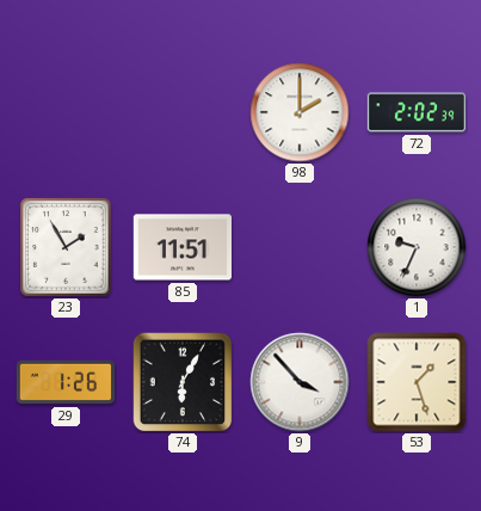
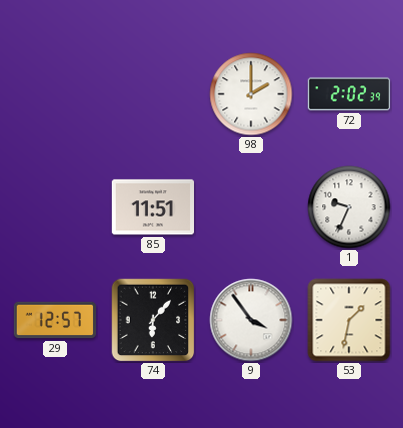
23: 1:55 -> none (66, 247)
29: 1:26 -> 12:57 (55, 320)
74: 6:05 -> 6:07 (153, 320)
9: 3:53 -> 3:54 (251, 320)
53: 1:27 -> 1:32 (349, 320)
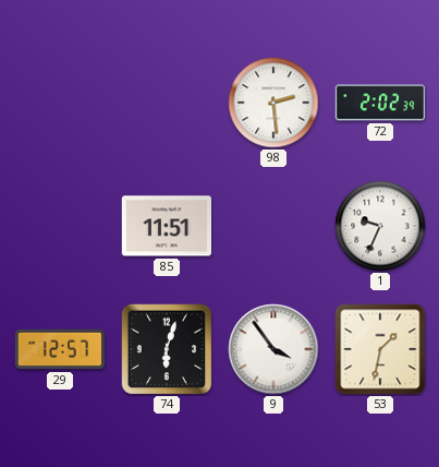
98: 2:00 -> 2:29 (273, 103)
74: 6:07 -> 6:03 (167, 349)
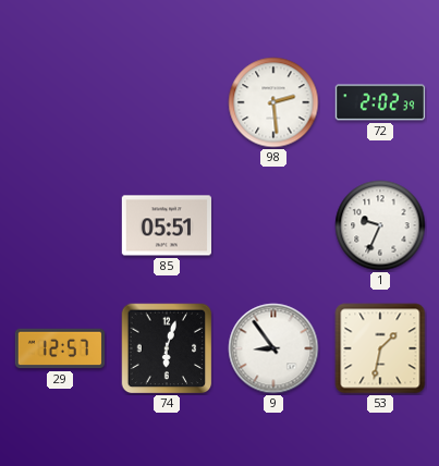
85: 11:51 -> 05:51 (166, 225)
9: 3:54 -> 8:54 (273, 348)
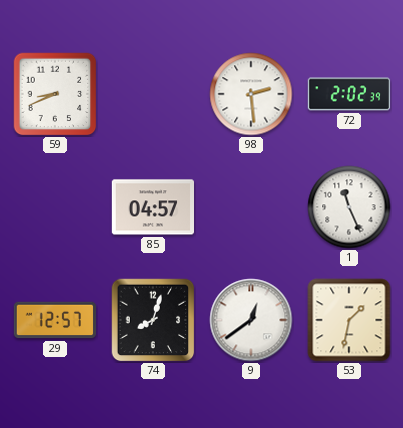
59: none -> 8:41 (55, 94)
85: 05:51 -> 04:57 (152, 207)
1: 9:34 -> 11:26 (349, 207)
74: 6:03 -> 8:03 (153, 320)
9: 8:54 -> 12:39 (251, 320)
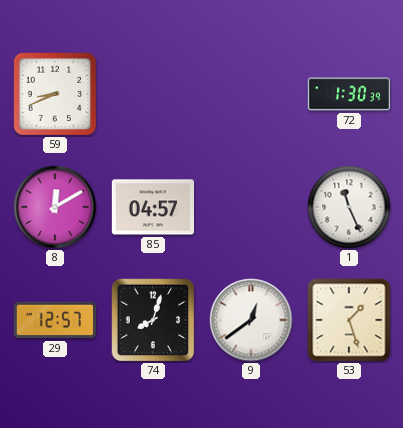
98: 2:29 -> none (251, 94)
72: 2:02 -> 1:30 (349, 94)
8: none -> 12:10 (55, 207)
53: 1:32 -> 1:27 (349, 320)
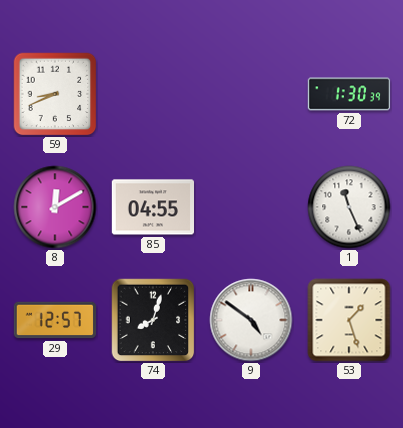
85: 04:57 -> 04:55 (152, 207)
9: 12:39 -> 4:51 (251, 320)
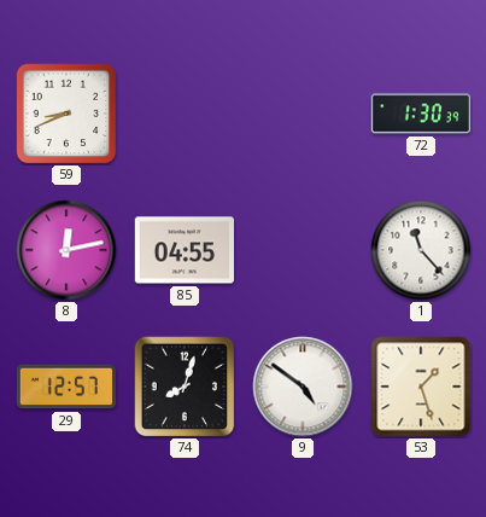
8: 12:10 -> 12:13 (66, 250)
1: 11:26 -> 11:23 (421, 250)
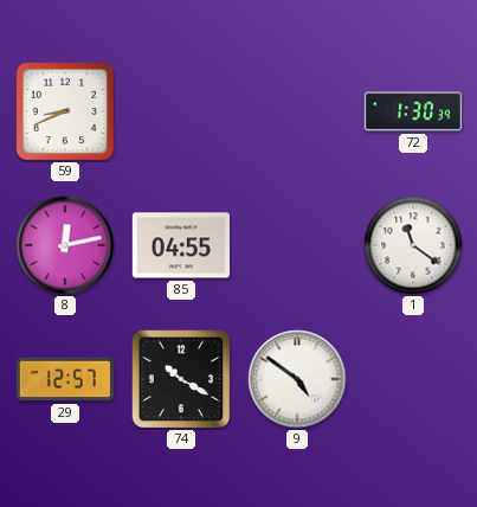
1: 11:23 -> 11:21 (413, 245)
74: 8:03 -> 10:20 (181, 379)
53: 1:27 -> none (421, 387)
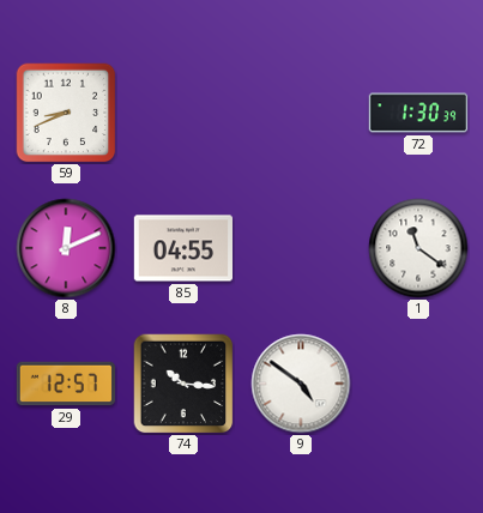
8: 12:13 -> 12:11 (66, 248)
74: 10:20 -> 10:16 (183, 384)
